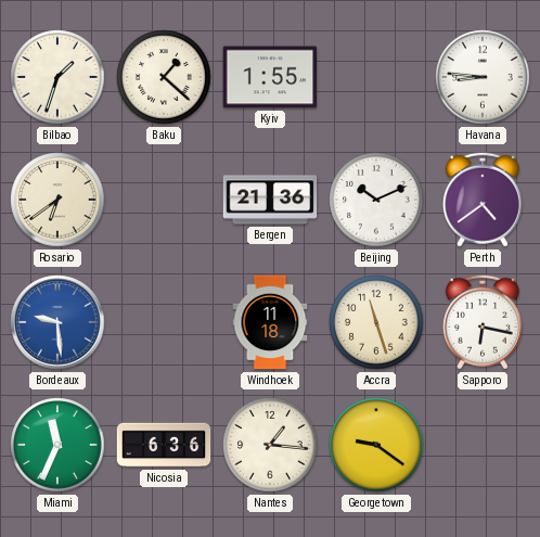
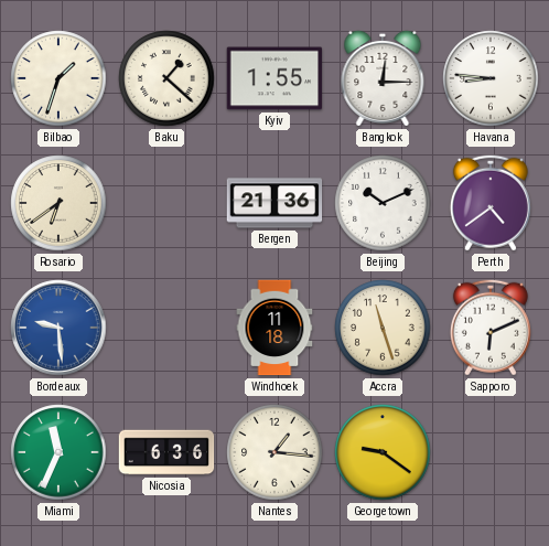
Bangkok: none -> 12:15 (383, 78)
Sapporo: 6:17 -> 6:11 (491, 328)
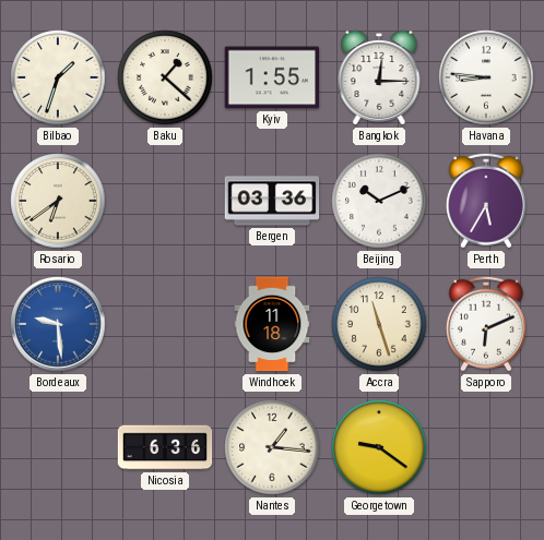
Bergen: 21:36 -> 03:36 (272, 201)
Perth: 4:39 -> 5:35 (486, 201)
Miami: 11:34 -> none (58, 452)
